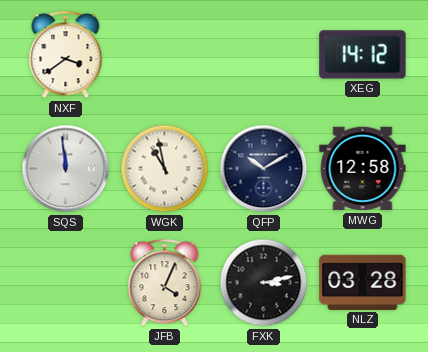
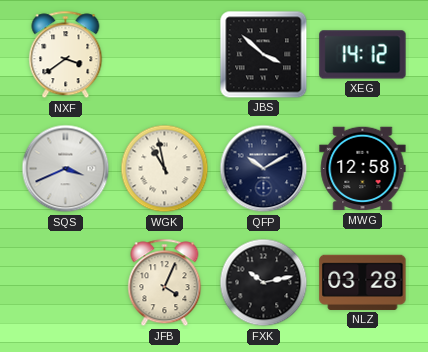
JBS: none -> 3:52 (264, 55)
SQS: 11:59 -> 3:41 (66, 169)
FXK: 3:13 -> 10:13 (264, 283)
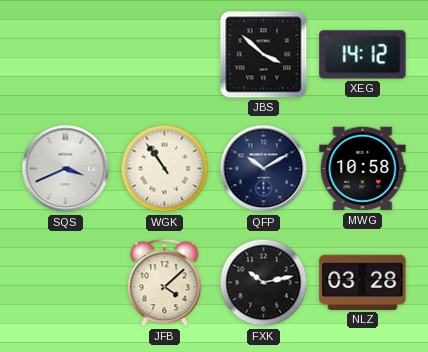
NXF: 3:39 -> none (66, 55)
WGK: 10:58 -> 10:54 (165, 169)
MWG: 12:58 -> 10:58 (363, 169)
JFB: 4:04 -> 4:08 (165, 283)
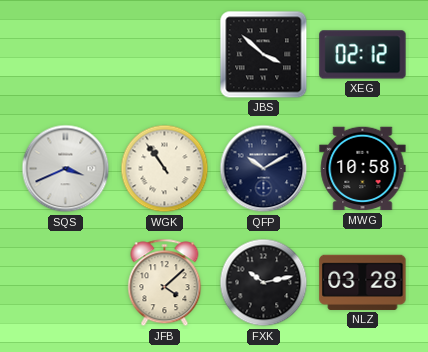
XEG: 14:12 -> 02:12 (363, 55)
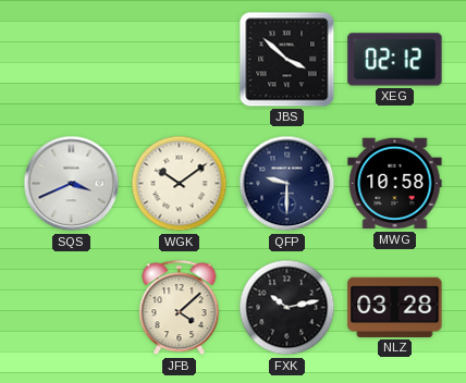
WGK: 10:54 -> 10:09 (180, 184)
QFP: 10:10 -> 9:30 (287, 184)
